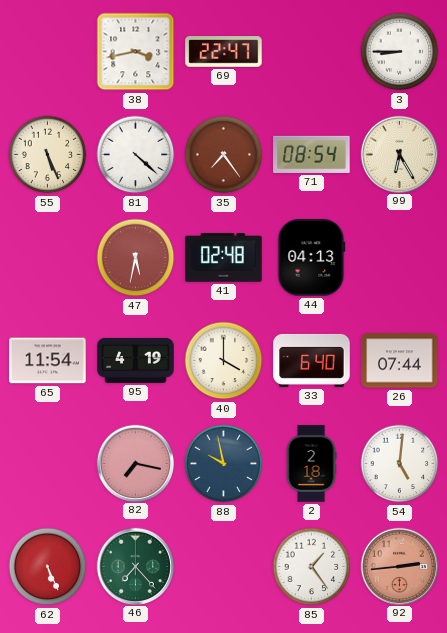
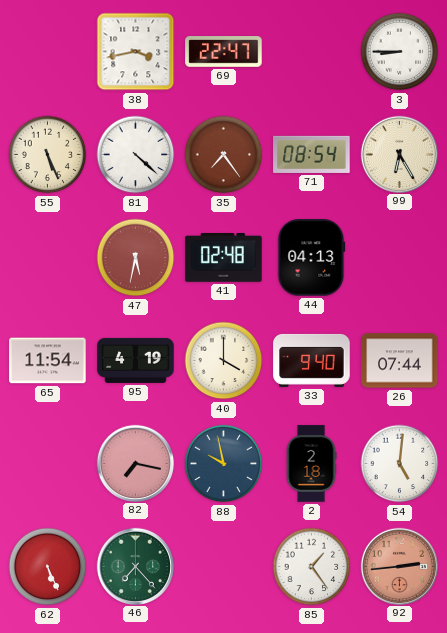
33: 6:40 -> 9:40 (312, 360)
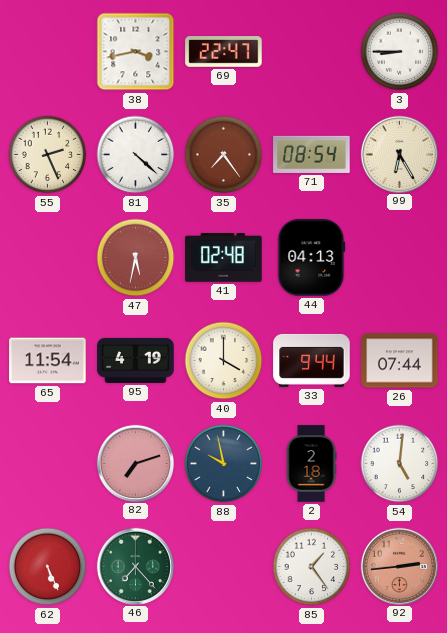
55: 5:26 -> 2:26 (48, 155)
33: 9:40 -> 9:44 (312, 360)
82: 7:17 -> 7:12 (135, 463)
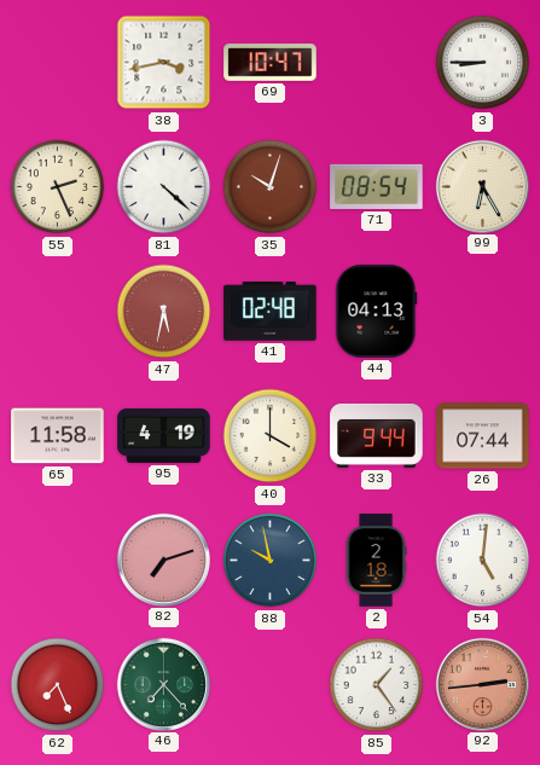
69: 22:47 -> 10:47 (271, 63)
35: 7:24 -> 10:03 (271, 187)
65: 11:54 -> 11:58 (58, 436)
62: 5:26 -> 7:26 (58, 685)
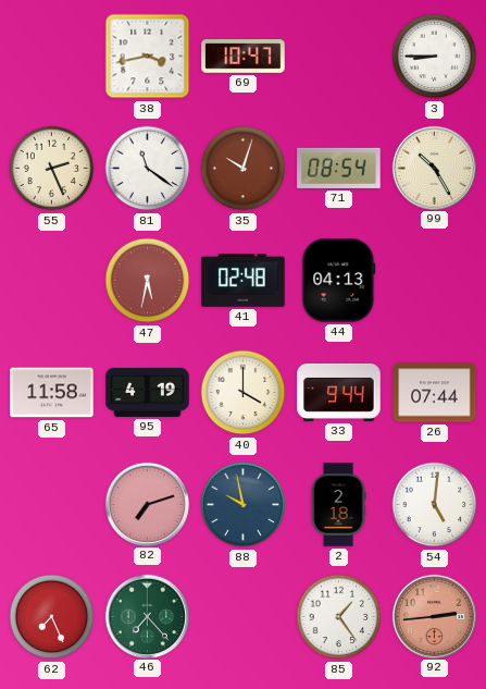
81: 4:22 -> 11:21 (148, 169)
99: 6:25 -> 10:25 (434, 168)
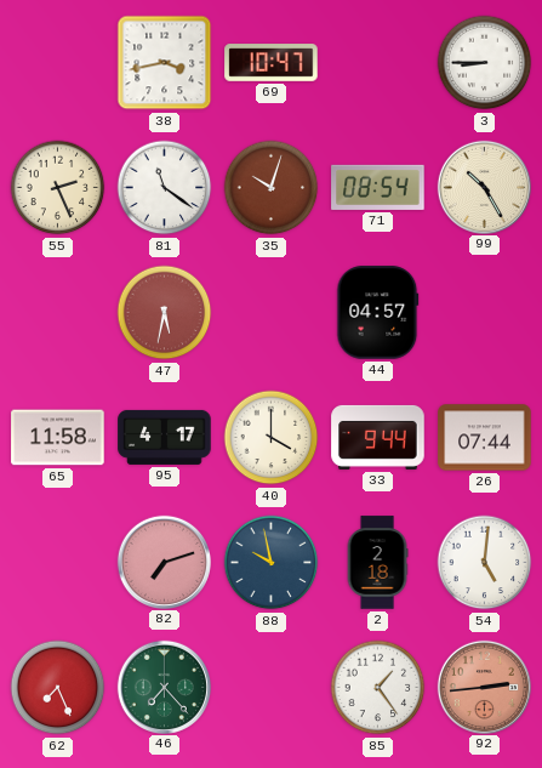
41: 02:48 -> none (244, 281)
44: 04:13 -> 04:57 (378, 313)
95: 4:19 -> 4:17 (165, 437)
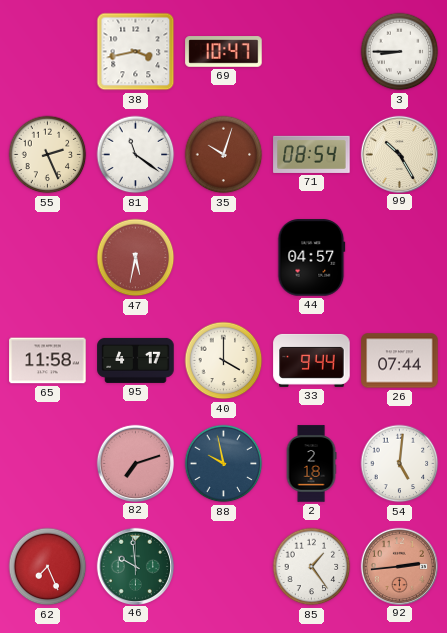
46: 7:23 -> 9:59 (135, 566)
